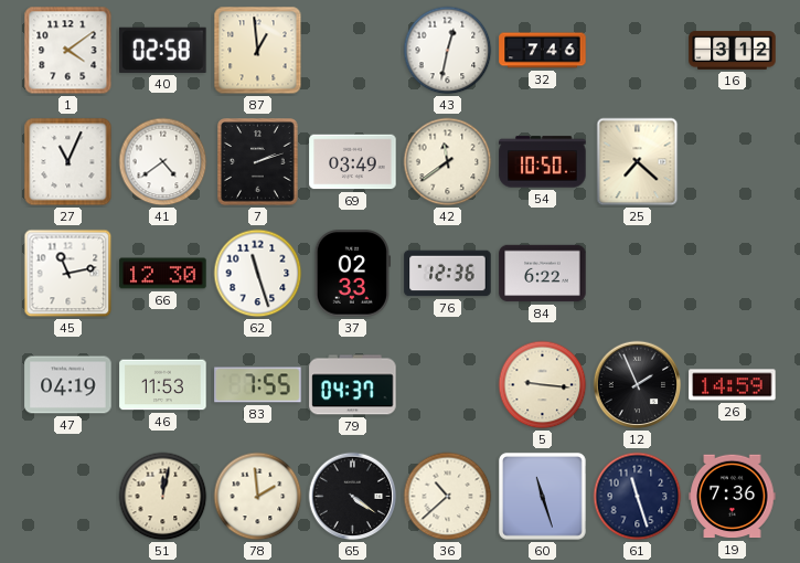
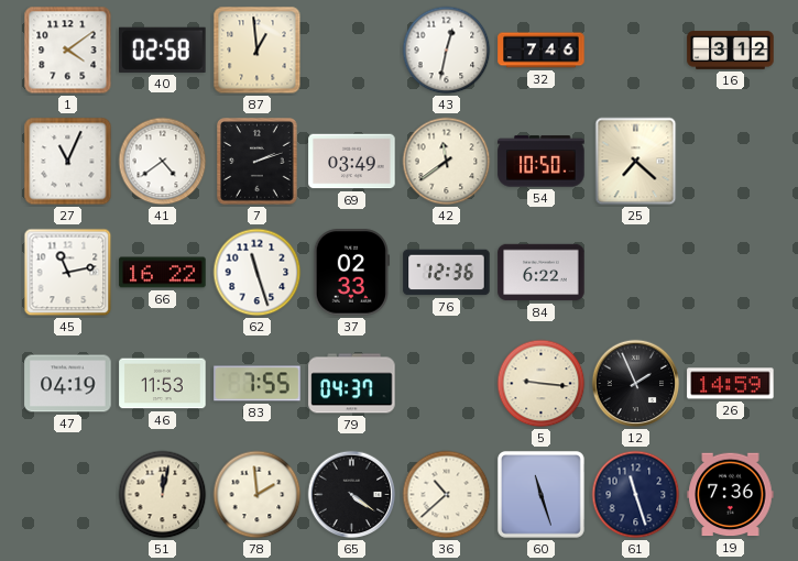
66: 12:30 -> 16:22 (163, 273)
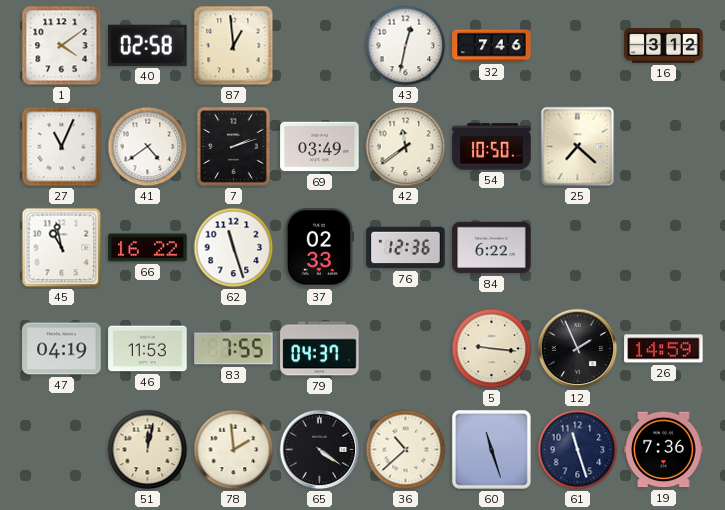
45: 11:13 -> 10:58 (62, 248)
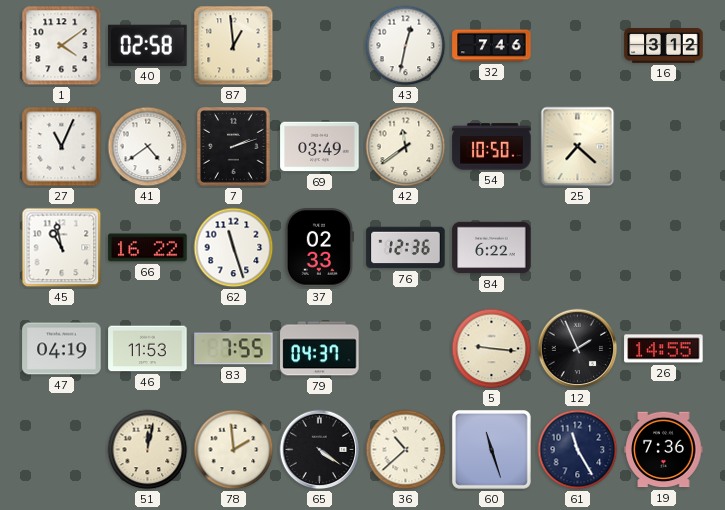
26: 14:59 -> 14:55 (664, 349)
61: 11:27 -> 11:25 (578, 450)
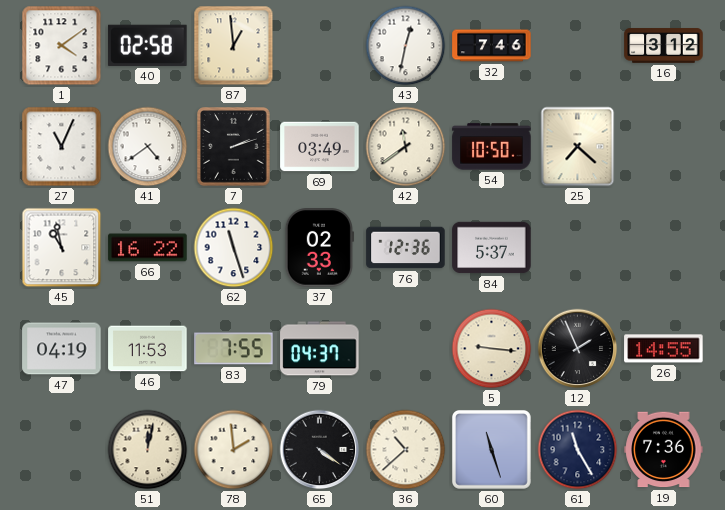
84: 6:22 -> 5:37 (492, 248)
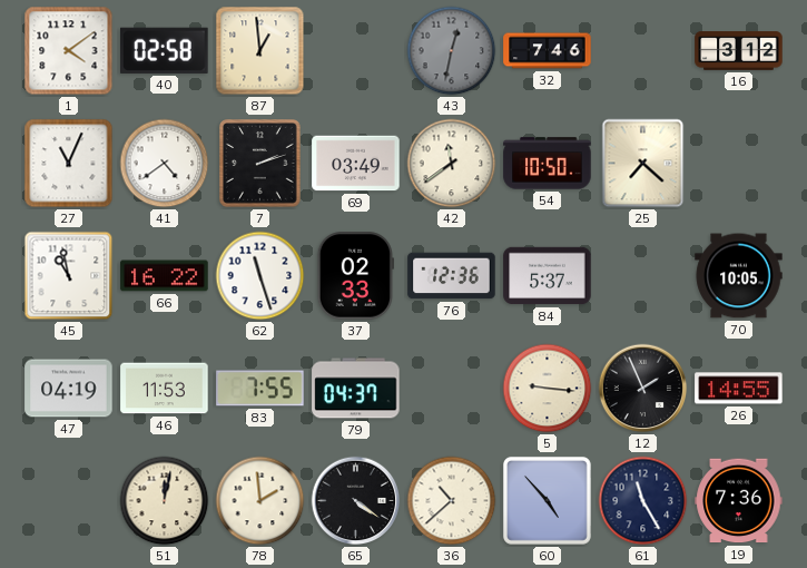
43 dial: white -> grey (452, 51)
70: none -> 10:05 (739, 276)
60: 11:27 -> 4:53 (547, 500)
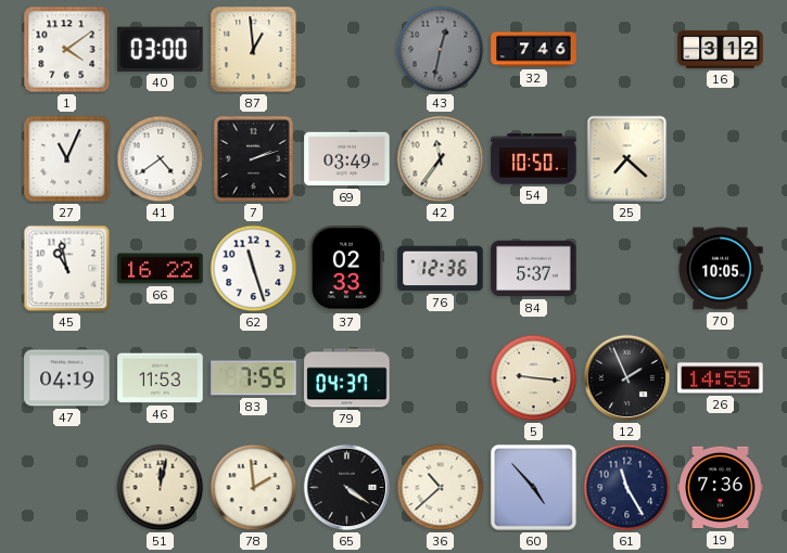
40: 02:58 -> 03:00 (161, 49)
42: 11:39 -> 11:36 (441, 159)
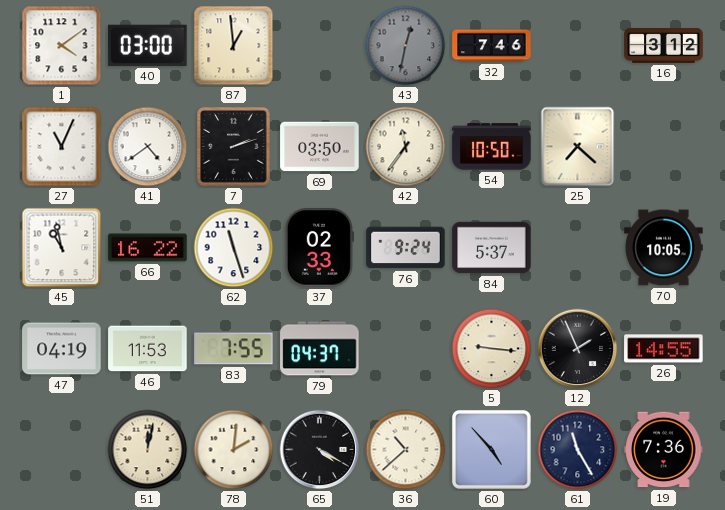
69: 03:49 -> 03:50 (320, 147)
76: 12:36 -> 9:24 (406, 248)
78: 1:59 -> 2:01 (234, 450)
65: 4:21 -> 4:20 (320, 450)
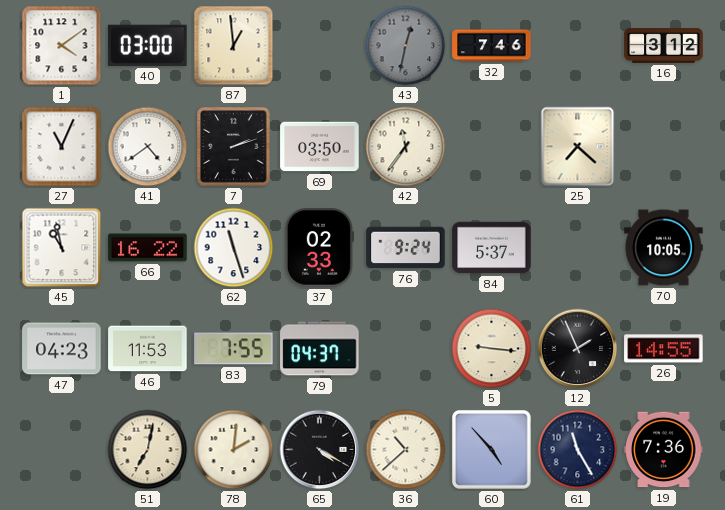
54: 10:50 -> none (492, 147)
47: 04:19 -> 04:23 (62, 349)
51: 12:02 -> 7:02 (148, 450)
